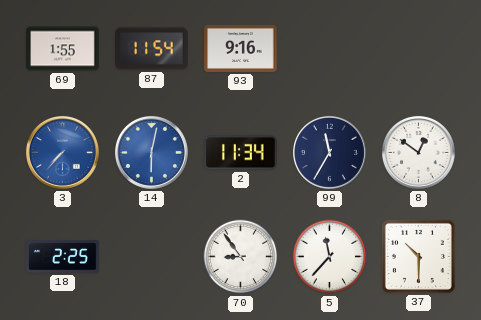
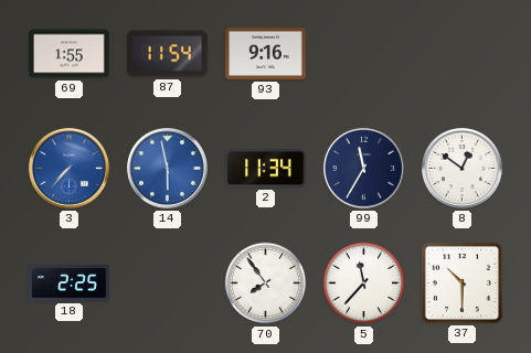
14: 6:02 -> 5:58 (167, 168)
70: 8:54 -> 7:54 (266, 284)
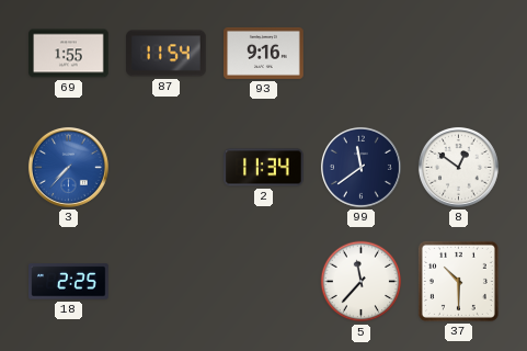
14: 5:58 -> none (167, 168)
99: 11:35 -> 11:39 (360, 167)
70: 7:54 -> none (266, 284)
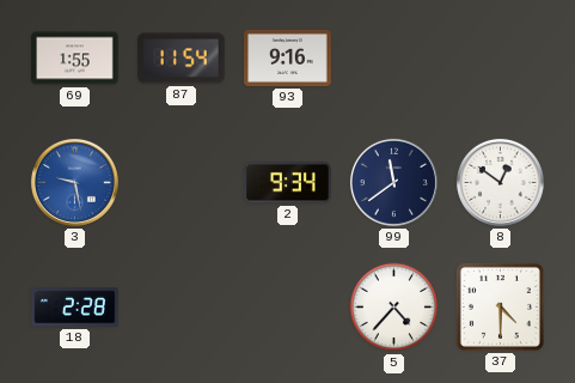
3: 7:37 -> 9:28 (74, 182)
2: 11:34 -> 9:34 (288, 183)
18: 2:25 -> 2:28 (75, 308)
5: 11:37 -> 4:37 (394, 308)
37: 10:30 -> 4:30 (500, 306)
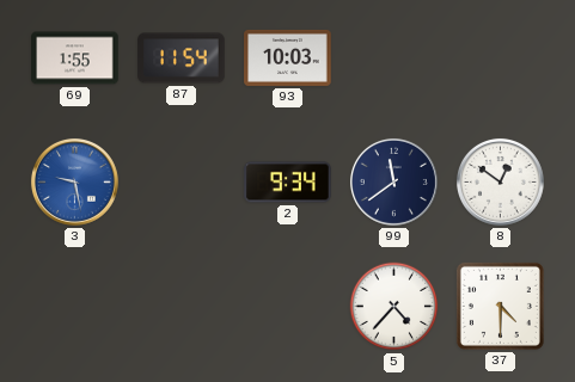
93: 9:16 -> 10:03 (288, 57)
18: 2:28 -> none (75, 308)
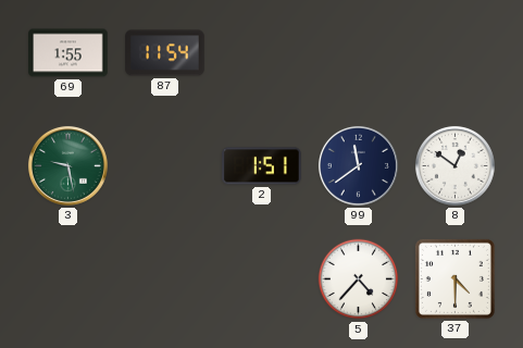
93: 10:03 -> none (288, 57)
3 dial: blue -> green (67, 165)
2: 9:34 -> 1:51 (262, 166)
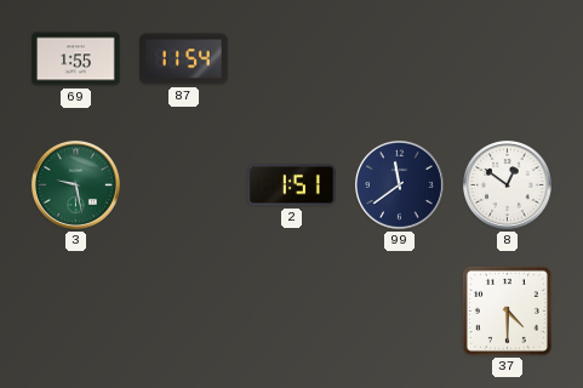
5: 4:37 -> none (359, 279)
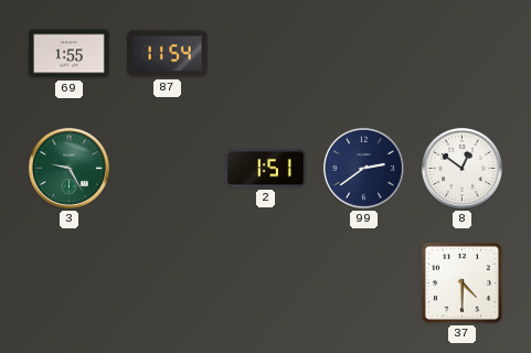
3: 9:28 -> 9:25 (68, 168)
99: 11:39 -> 2:39 (363, 168)
